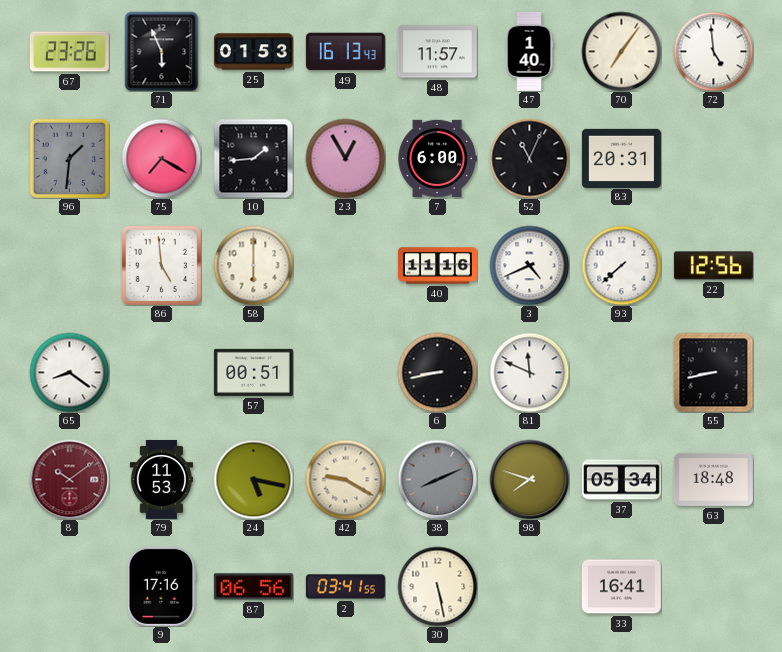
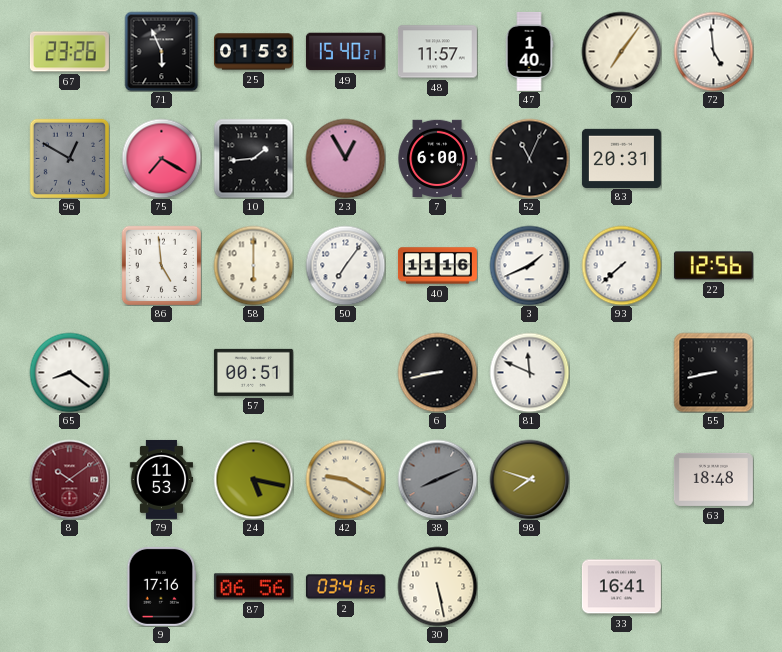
49: 16:13 -> 15:40 (345, 52)
96: 1:31 -> 12:50 (69, 158)
50: none -> 7:06 (345, 265)
3: 4:41 -> 1:41 (529, 265)
37: 05:34 -> none (621, 480)
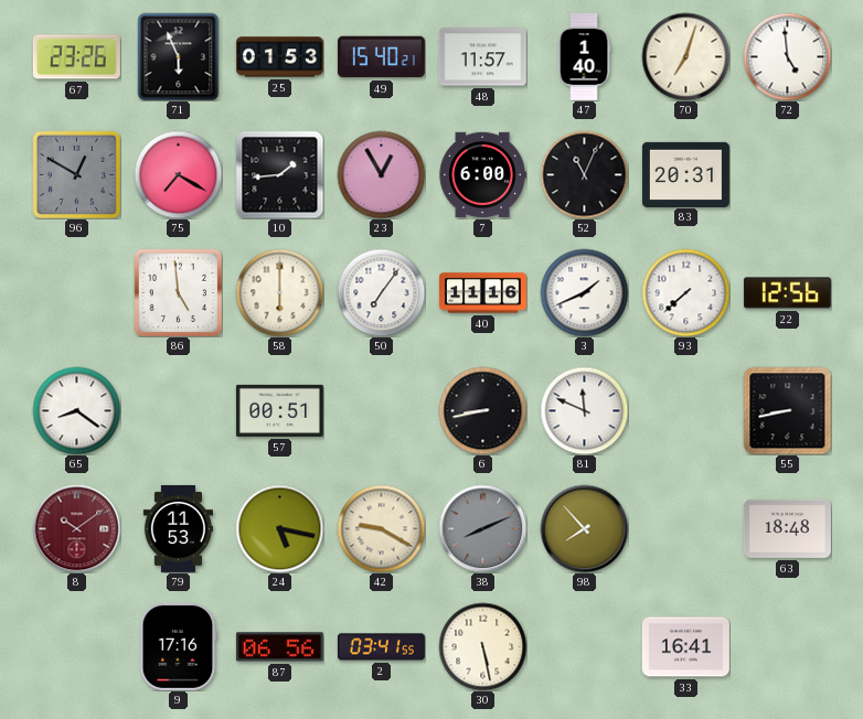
70: 7:06 -> 7:03 (685, 56)
98: 7:48 -> 7:53 (584, 528)
